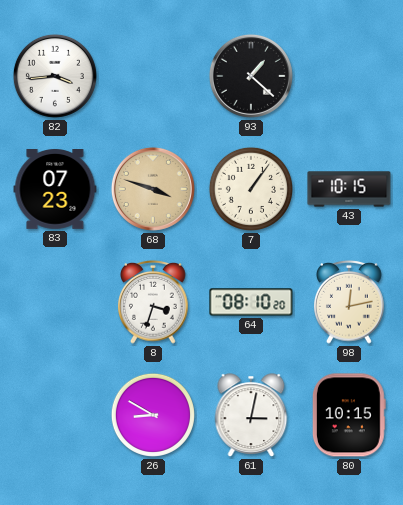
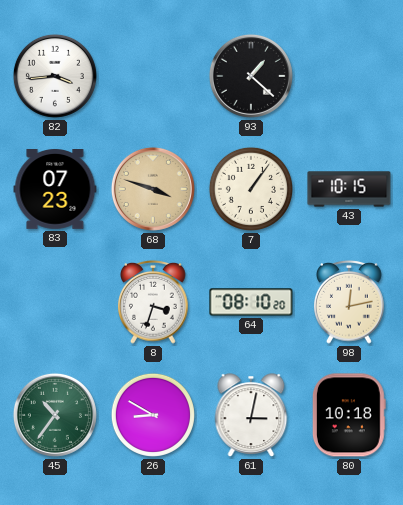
45: none -> 10:36 (55, 415)
80: 10:15 -> 10:18 (349, 415)
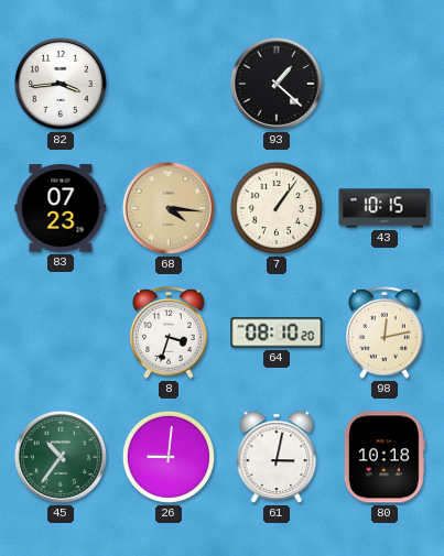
68: 3:48 -> 4:16 (169, 208)
26: 8:50 -> 9:01 (169, 457)
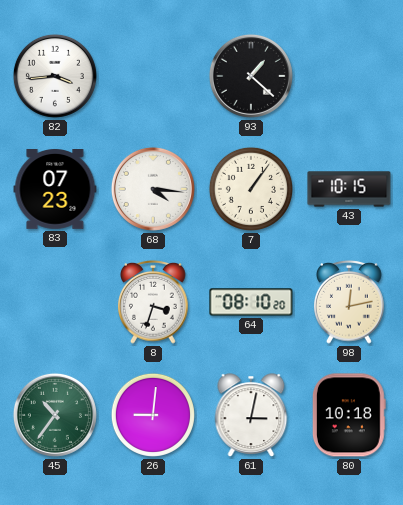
68 dial: champagne -> white (153, 189)
